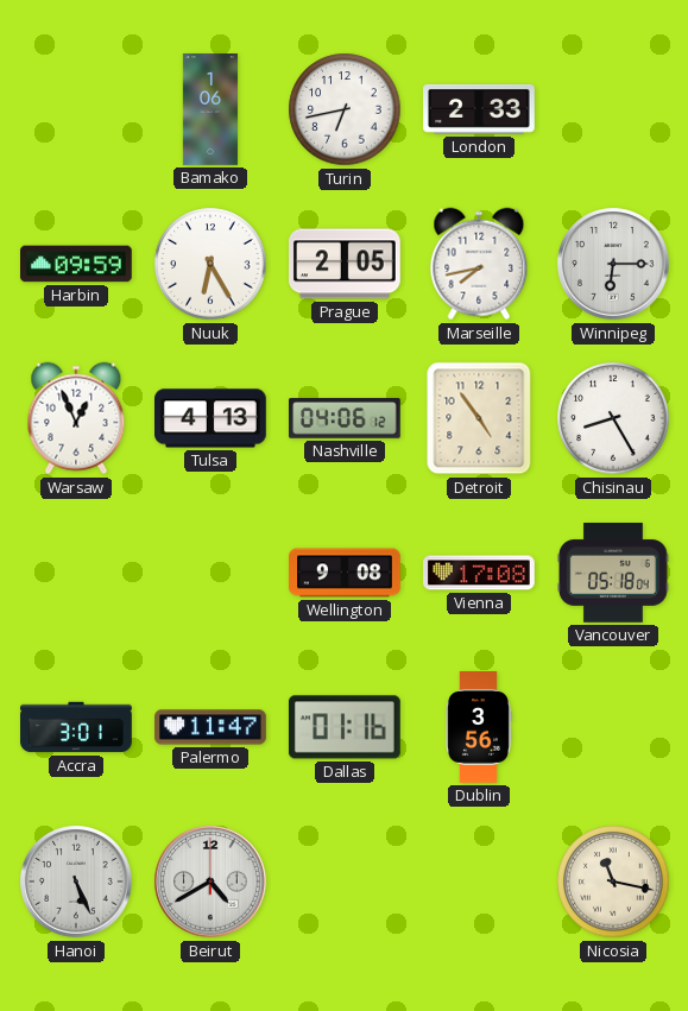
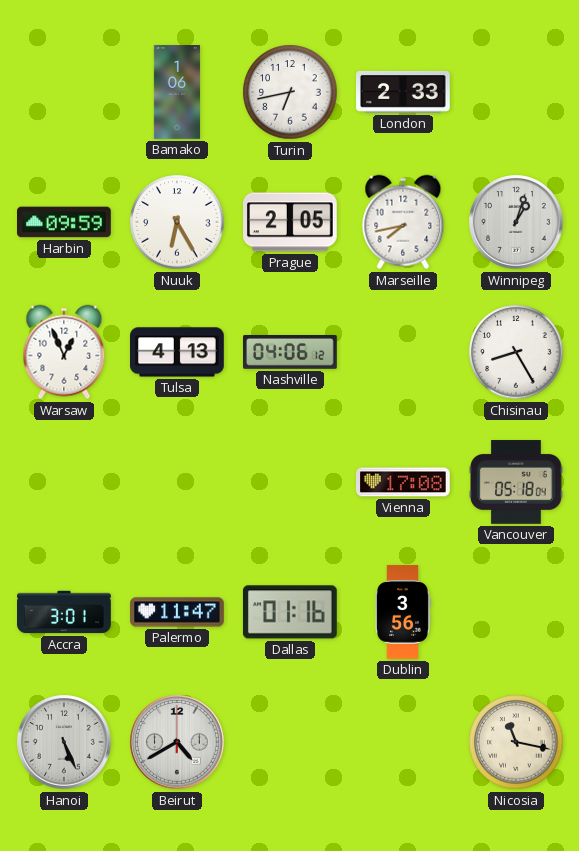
Winnipeg: 6:15 -> 1:03 (516, 222)
Detroit: 4:54 -> none (479, 418)
Wellington: 9:08 -> none (345, 573)
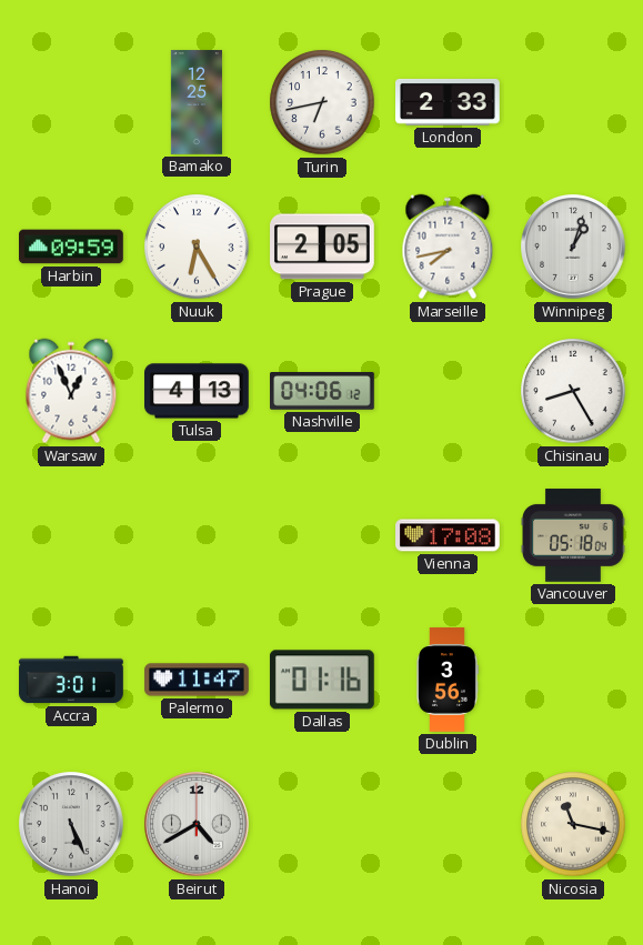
Bamako: 1:06 -> 12:25 (197, 102)
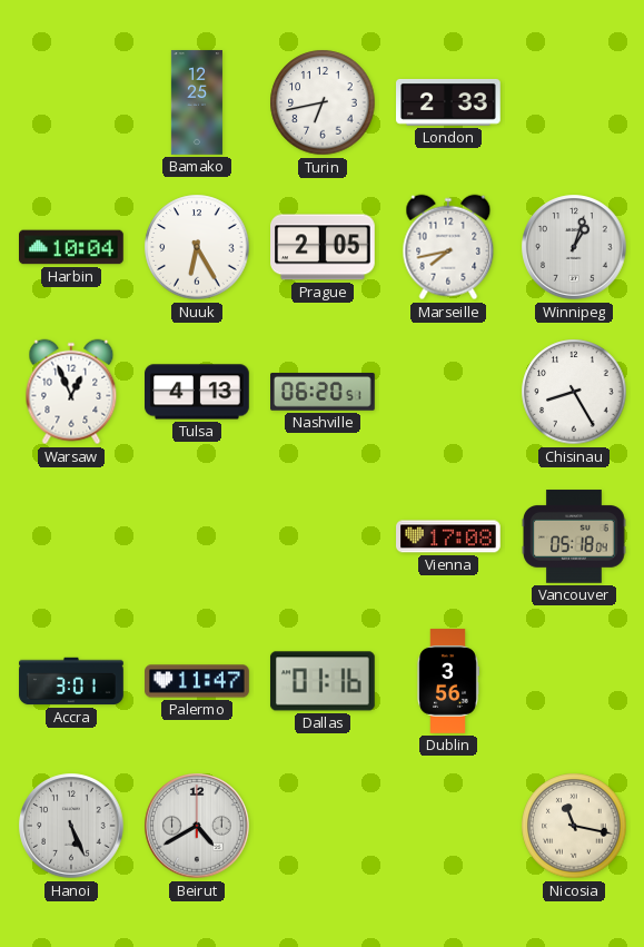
Harbin: 09:59 -> 10:04 (72, 247)
Nashville: 04:06 -> 06:20 (324, 393)
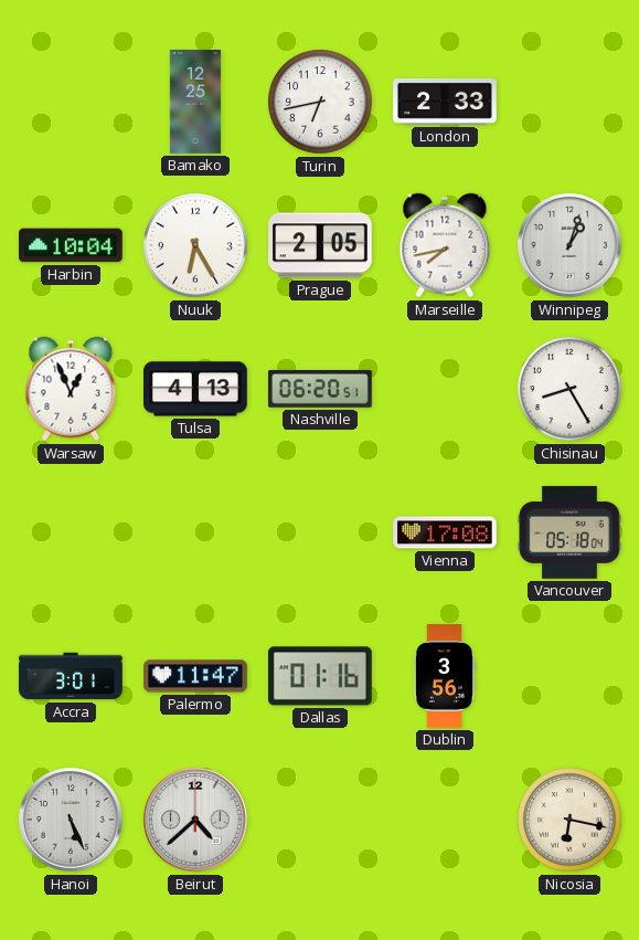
Beirut: 4:40 -> 4:38 (195, 820)
Nicosia: 11:17 -> 6:17 (569, 820)
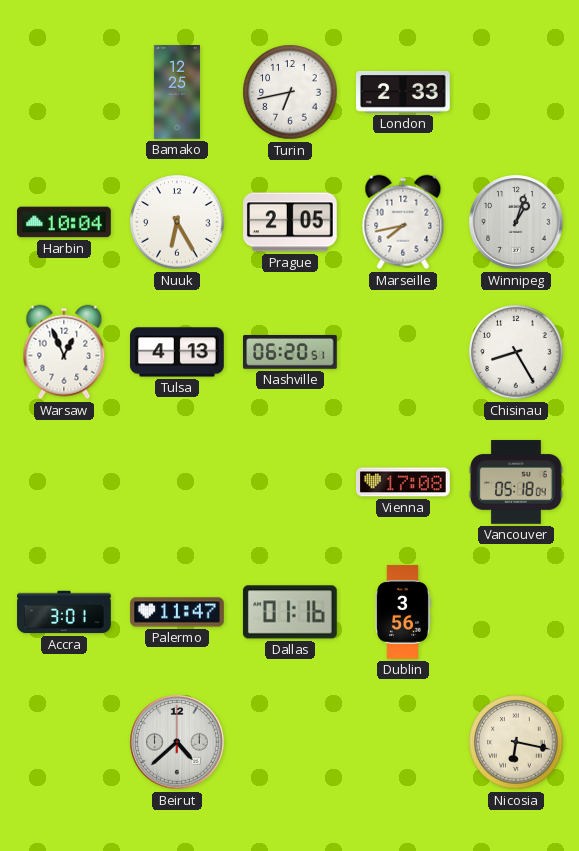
Hanoi: 5:26 -> none (71, 820)
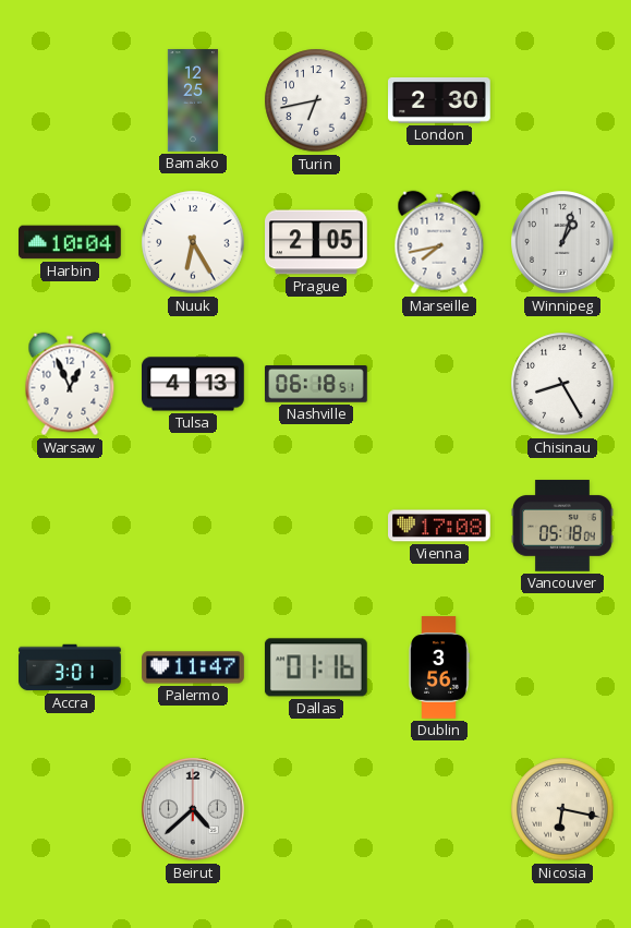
London: 2:33 -> 2:30 (440, 100)
Nashville: 06:20 -> 06:18 (317, 385)
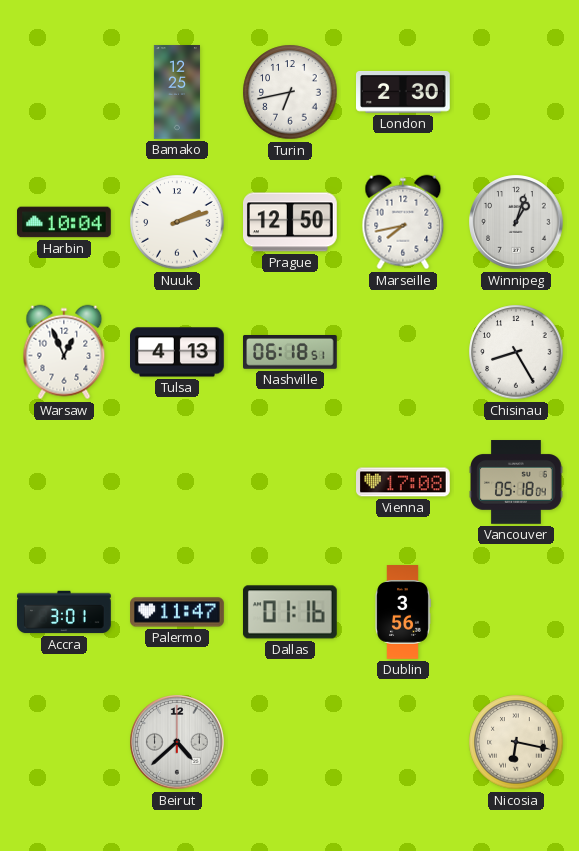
Nuuk: 6:25 -> 2:12 (177, 222)
Prague: 2:05 -> 12:50 (291, 222)
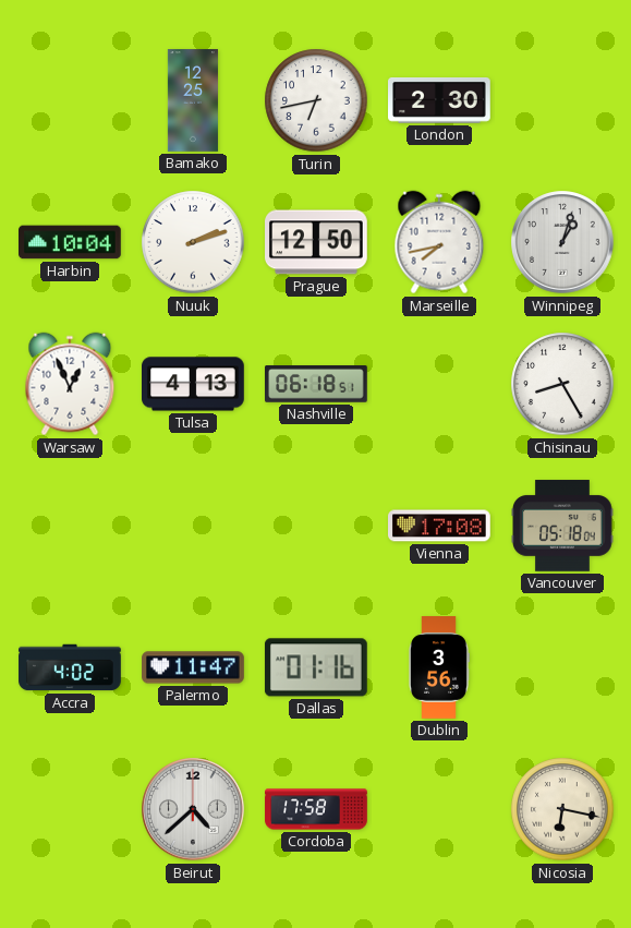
Accra: 3:01 -> 4:02 (70, 667)
Cordoba: none -> 17:58 (316, 809)
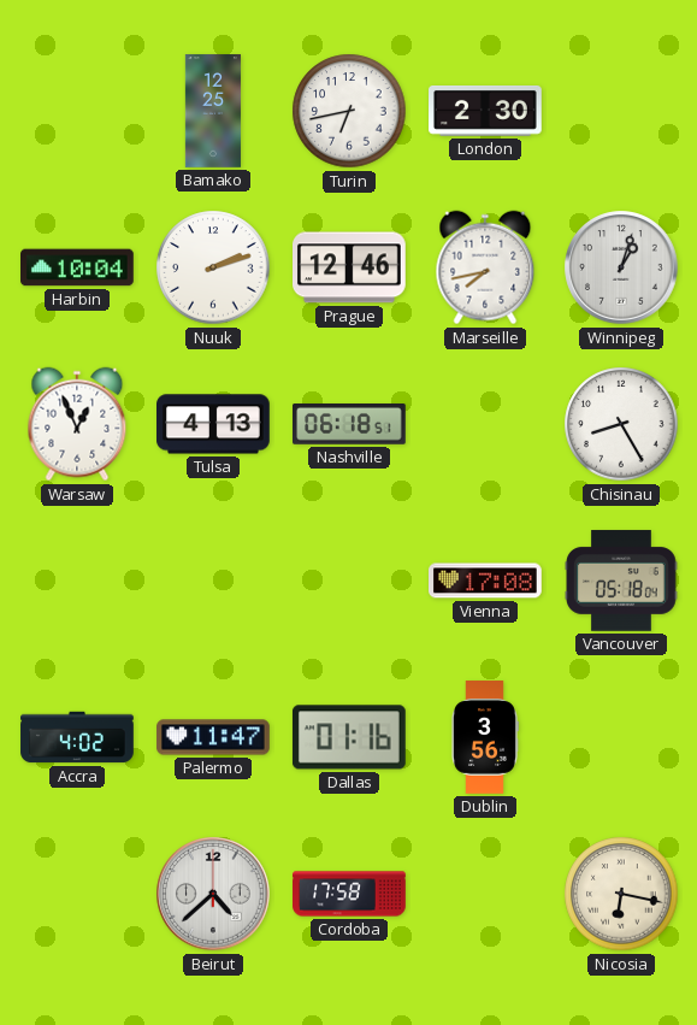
Prague: 12:50 -> 12:46 (350, 267)
